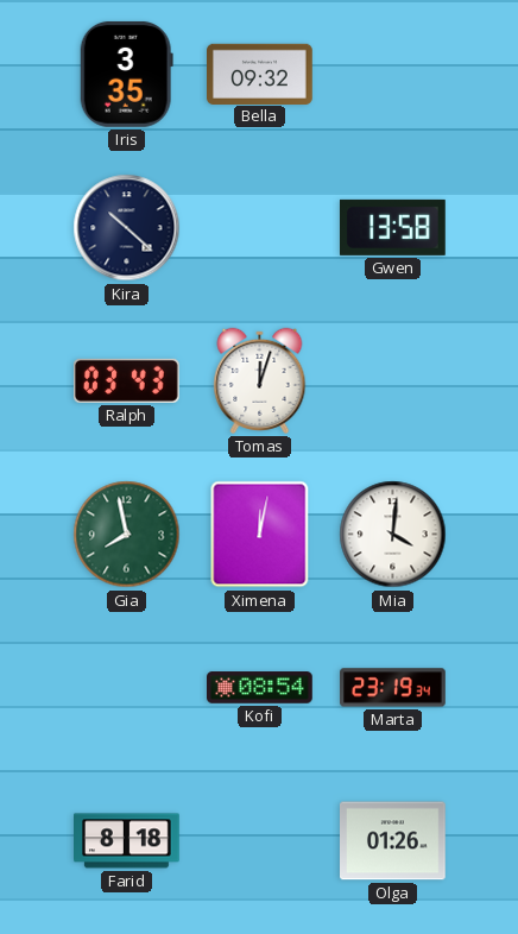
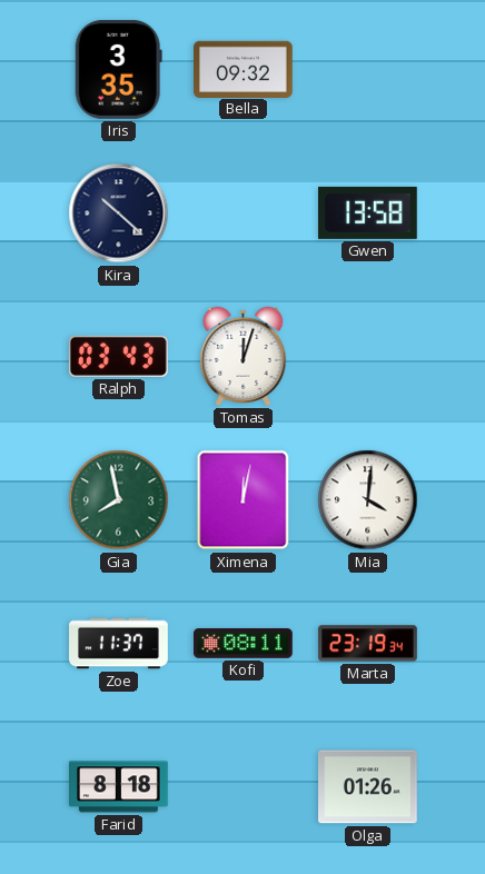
Zoe: none -> 11:37 (119, 644)
Kofi: 08:54 -> 08:11 (244, 644)
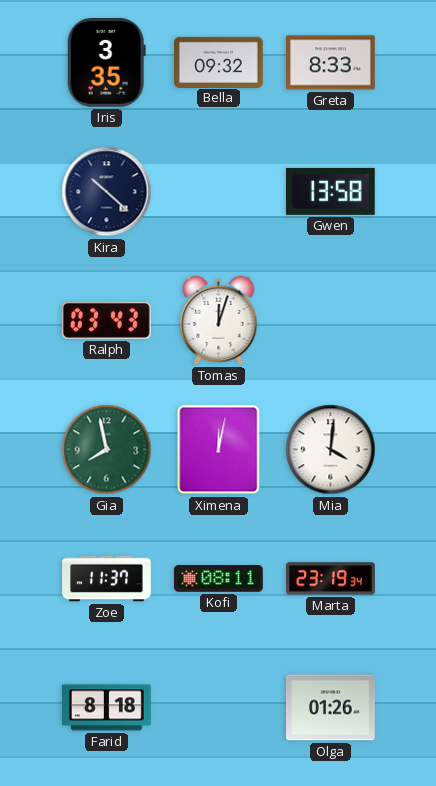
Greta: none -> 8:33 (331, 63)
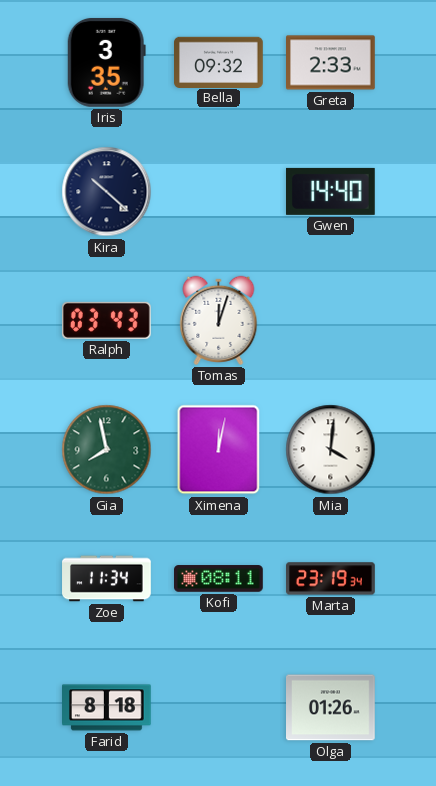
Greta: 8:33 -> 2:33 (331, 63)
Gwen: 13:58 -> 14:40 (331, 191)
Zoe: 11:37 -> 11:34 (107, 579)
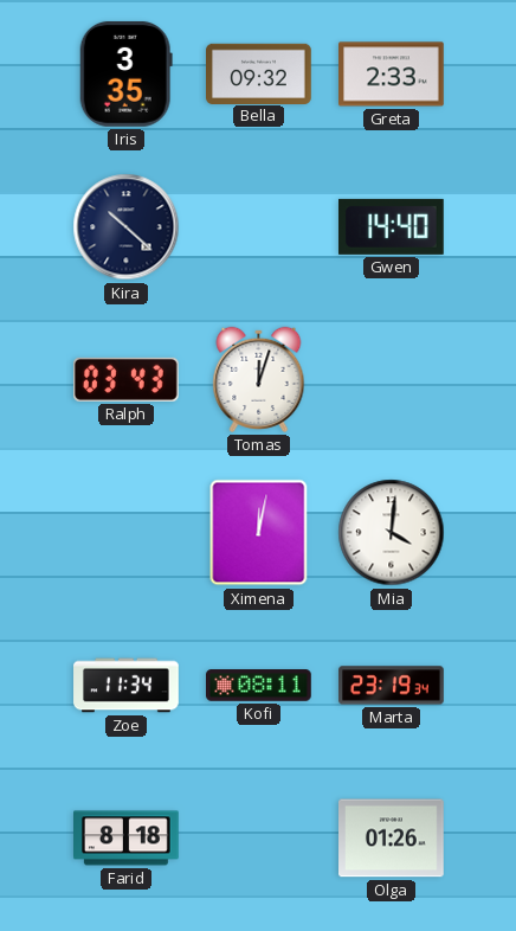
Gia: 7:58 -> none (107, 450)
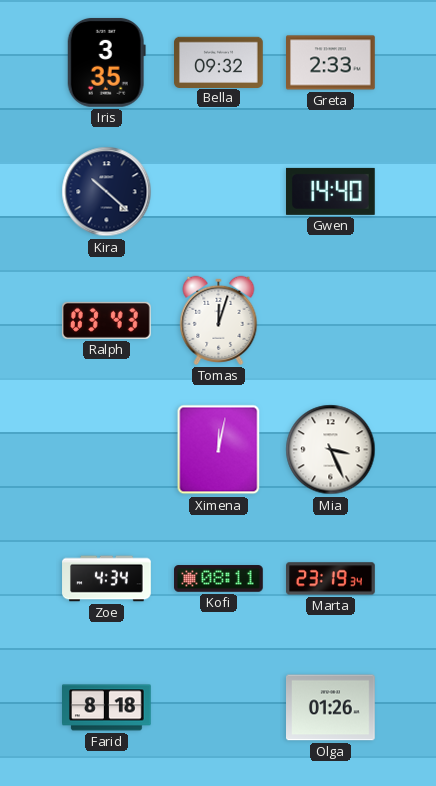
Mia: 4:01 -> 3:26 (331, 450)
Zoe: 11:34 -> 4:34 (107, 579)
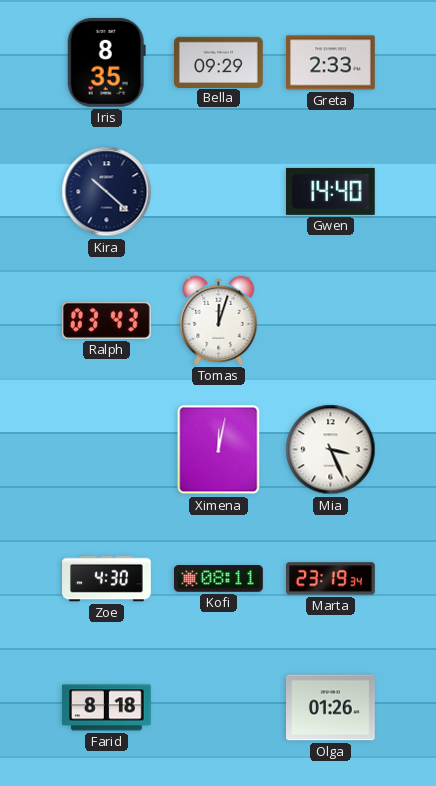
Iris: 3:35 -> 8:35 (106, 62)
Bella: 09:32 -> 09:29 (219, 62)
Zoe: 4:34 -> 4:30 (107, 579)
